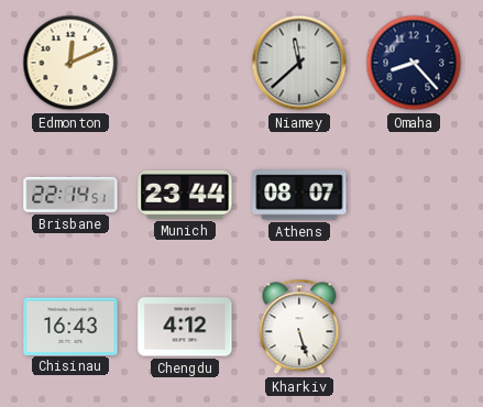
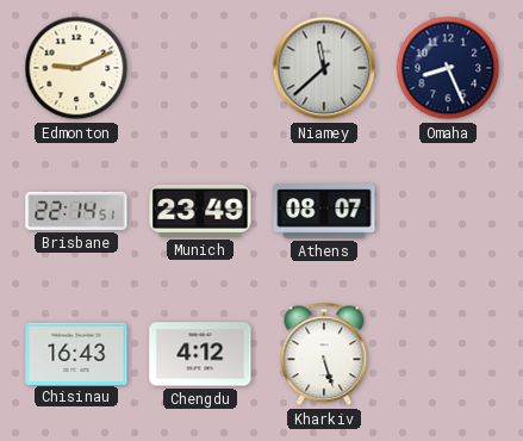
Edmonton: 12:11 -> 9:11 (76, 68)
Omaha: 8:23 -> 8:26 (448, 68)
Munich: 23:44 -> 23:49 (200, 211)
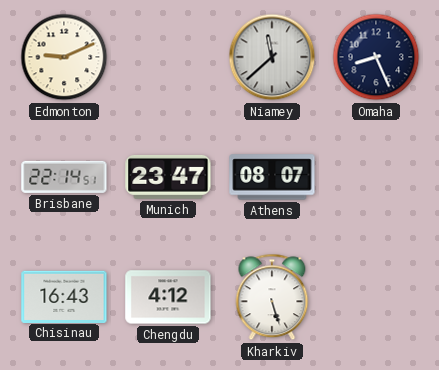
Munich: 23:49 -> 23:47 (168, 177)
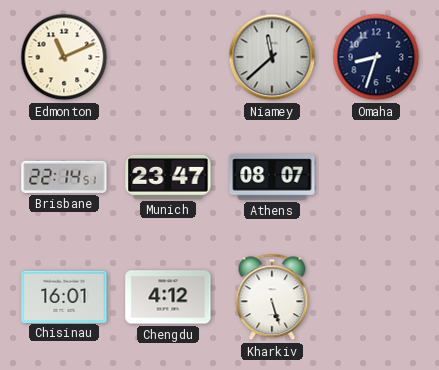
Edmonton: 9:11 -> 11:11 (64, 57)
Omaha: 8:26 -> 8:33 (376, 57)
Chisinau: 16:43 -> 16:01 (64, 296)
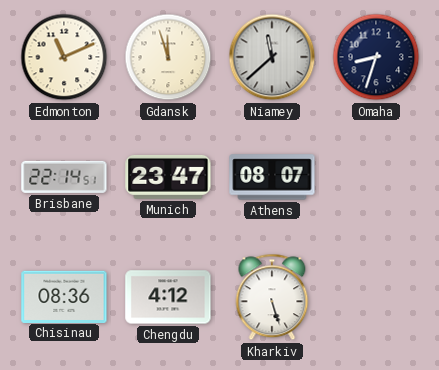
Gdansk: none -> 11:57 (168, 57)
Chisinau: 16:01 -> 08:36 (64, 296)
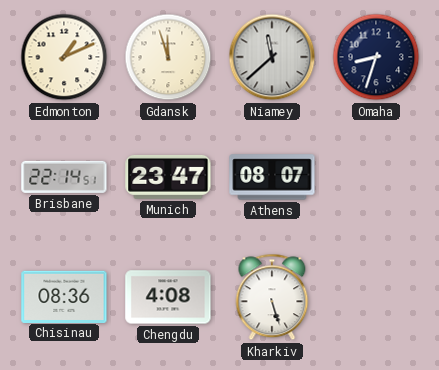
Edmonton: 11:11 -> 1:11 (64, 57)
Chengdu: 4:12 -> 4:08 (168, 297)
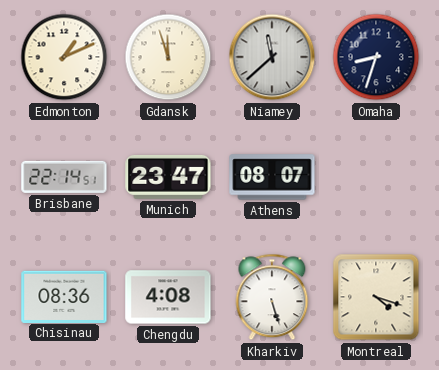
Montreal: none -> 4:18 (376, 297)
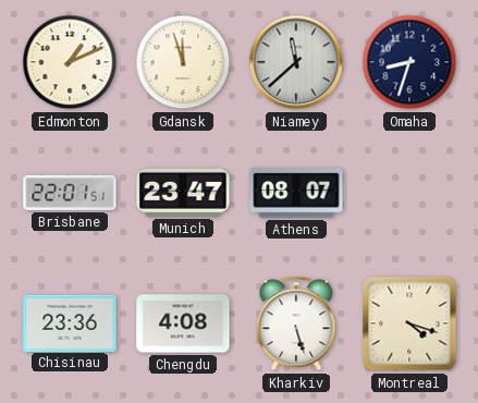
Brisbane: 22:14 -> 22:01 (70, 193)
Chisinau: 08:36 -> 23:36 (70, 322)
